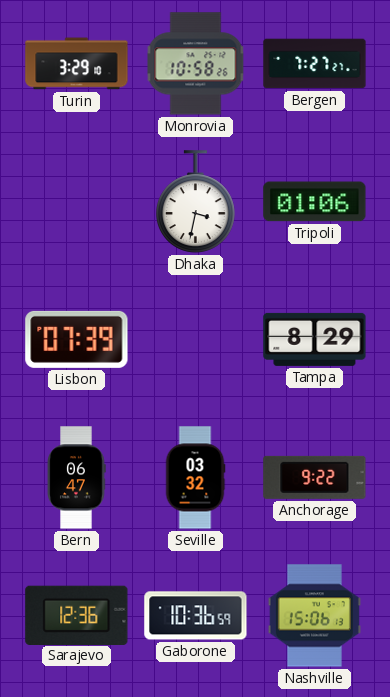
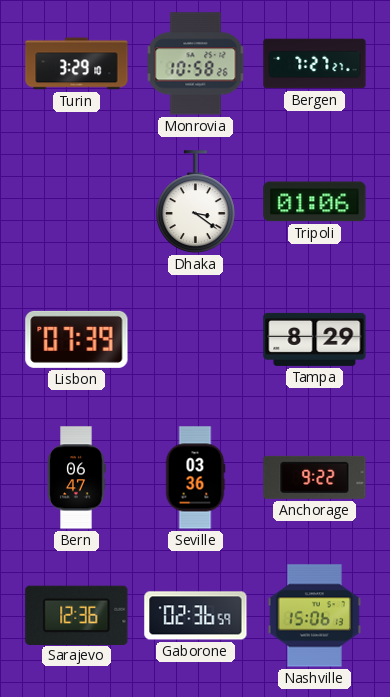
Dhaka: 3:32 -> 3:21 (196, 202)
Seville: 03:32 -> 03:36 (195, 478)
Gaborone: 10:36 -> 02:36 (196, 616)
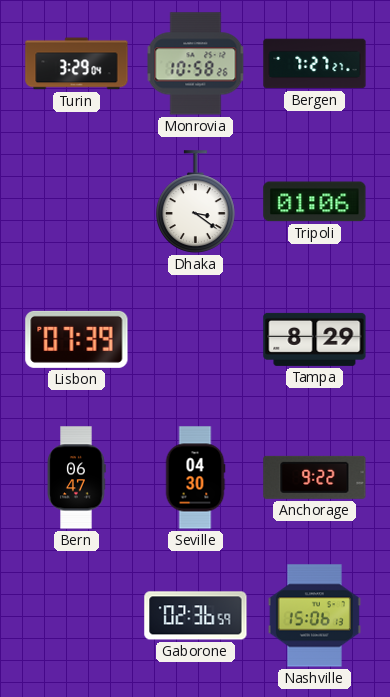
Turin: 3:29:10 -> 3:29:04 (77, 64)
Seville: 03:36 -> 04:30 (195, 478)
Sarajevo: 12:36 -> none (77, 615)
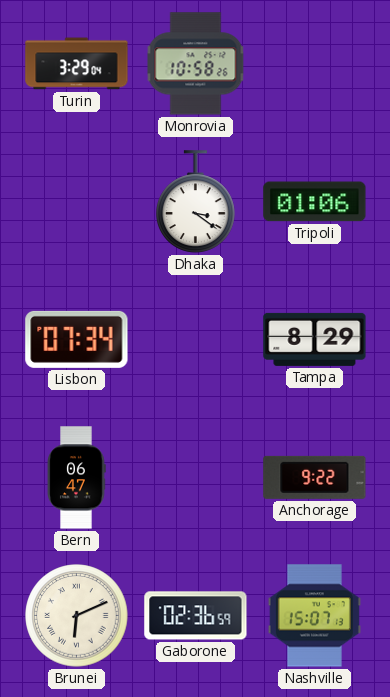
Bergen: 7:27 -> none (315, 64)
Lisbon: 07:39 -> 07:34 (77, 339)
Seville: 04:30 -> none (195, 478)
Brunei: none -> 6:11 (77, 616)
Nashville: 15:06 -> 15:07 (314, 616)
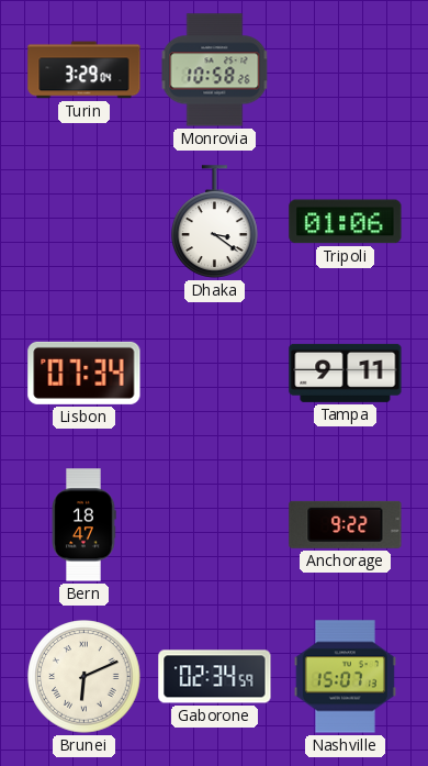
Tampa: 8:29 -> 9:11 (346, 373)
Bern: 06:47 -> 18:47 (83, 525)
Gaborone: 02:36 -> 02:34 (215, 677)
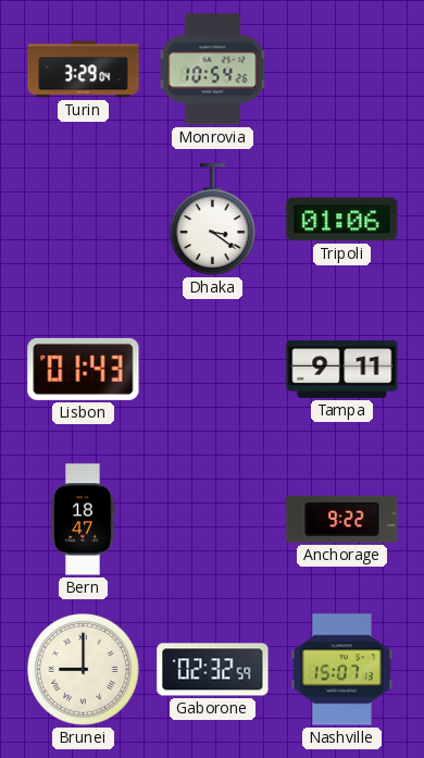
Monrovia: 10:58 -> 10:54 (213, 70)
Lisbon: 07:34 -> 01:43 (84, 369)
Brunei: 6:11 -> 9:00 (84, 670)
Gaborone: 02:34 -> 02:32 (213, 670)
